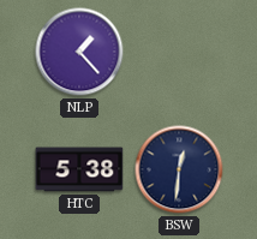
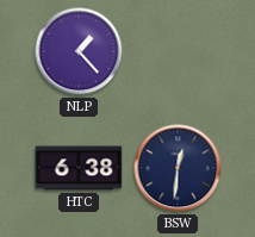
HTC: 5:38 -> 6:38 (79, 168)
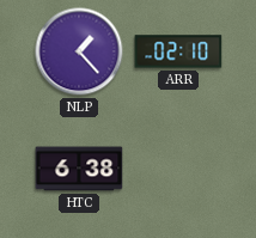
ARR: none -> 02:10 (178, 51)
BSW: 12:31 -> none (178, 168)
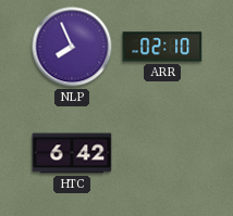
NLP: 1:23 -> 7:56 (72, 47)
HTC: 6:38 -> 6:42 (72, 153)
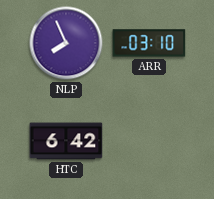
ARR: 02:10 -> 03:10 (149, 43)
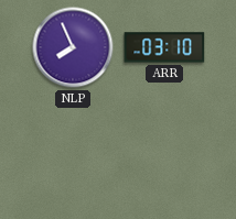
HTC: 6:42 -> none (66, 141)
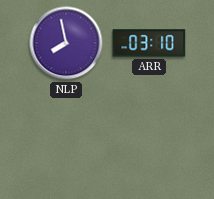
NLP: 7:56 -> 7:58 (66, 43)
